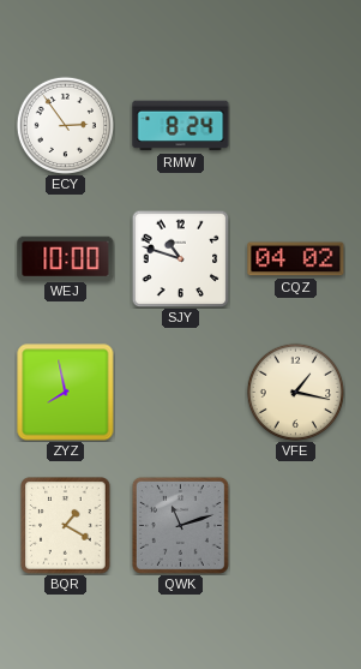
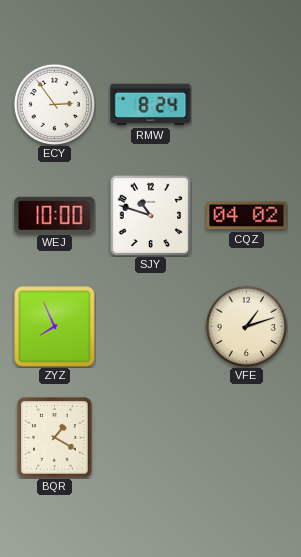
ZYZ: 7:58 -> 7:56 (55, 327)
VFE: 1:17 -> 1:12 (246, 326)
QWK: 11:12 -> none (180, 525)
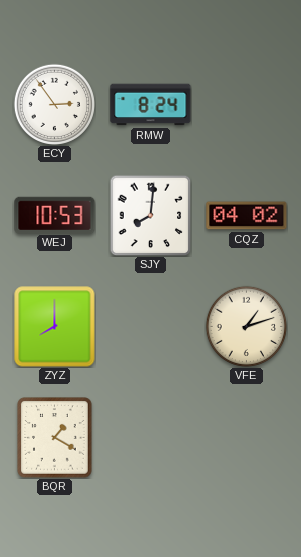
WEJ: 10:00 -> 10:53 (55, 215)
SJY: 10:48 -> 8:01 (150, 215)
ZYZ: 7:56 -> 8:00 (55, 327)
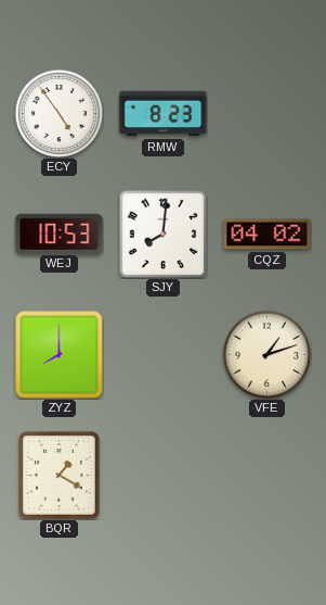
ECY: 2:54 -> 4:54 (58, 113)
RMW: 8:24 -> 8:23 (164, 114)
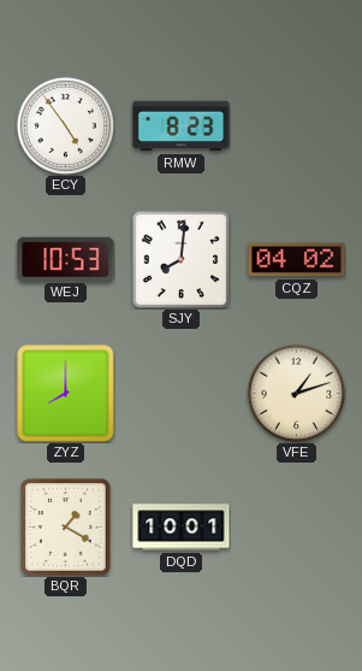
DQD: none -> 10:01 (182, 528)
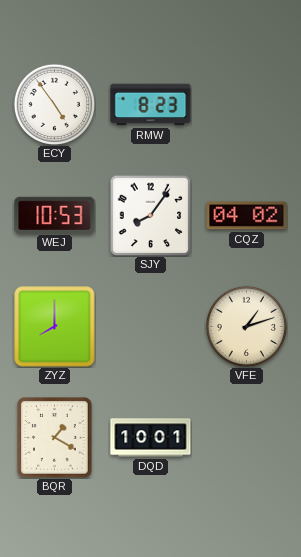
SJY: 8:01 -> 8:06 (150, 215)
